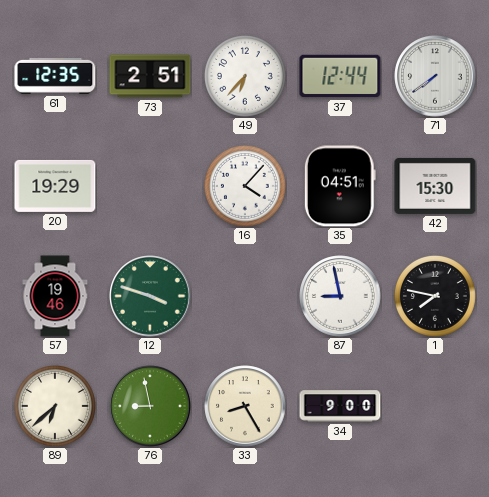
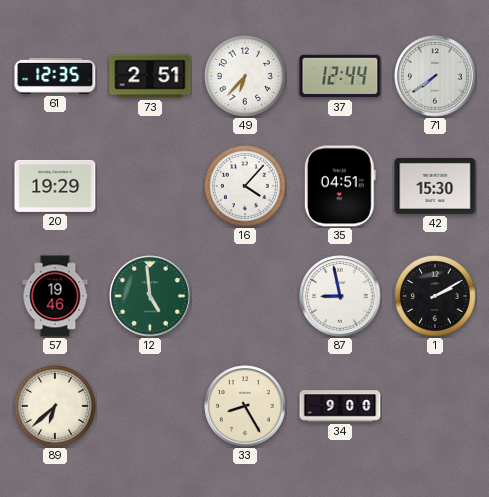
12: 3:48 -> 4:59 (150, 296)
1: 7:47 -> 2:10 (435, 296)
76: 8:58 -> none (150, 406)
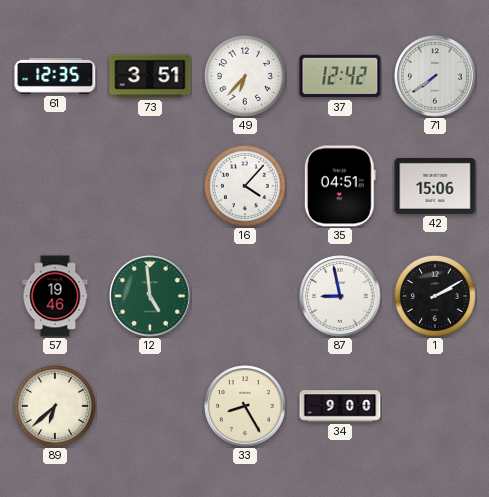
73: 2:51 -> 3:51 (150, 76)
37: 12:44 -> 12:42 (340, 76)
20: 19:29 -> none (55, 186)
42: 15:30 -> 15:06 (435, 186)
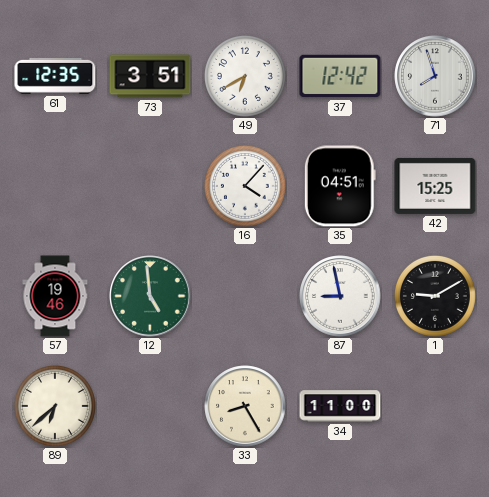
49: 6:37 -> 6:40 (245, 76)
71: 7:39 -> 7:57 (435, 76)
42: 15:06 -> 15:25 (435, 186)
1: 2:10 -> 9:10 (435, 296)
34: 9:00 -> 11:00 (340, 406)
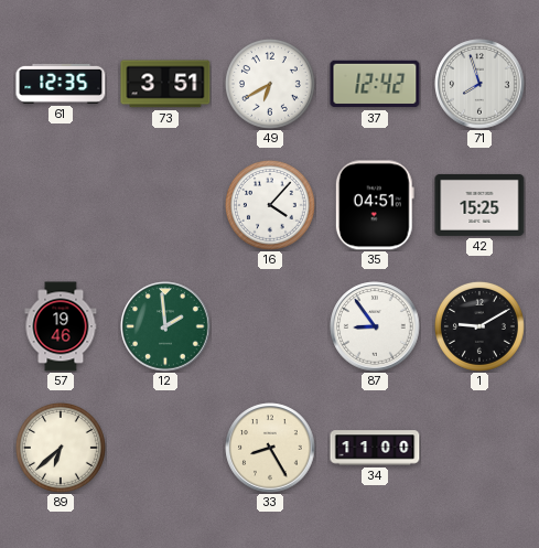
12: 4:59 -> 1:59 (165, 326)
87: 8:58 -> 8:54 (375, 326)
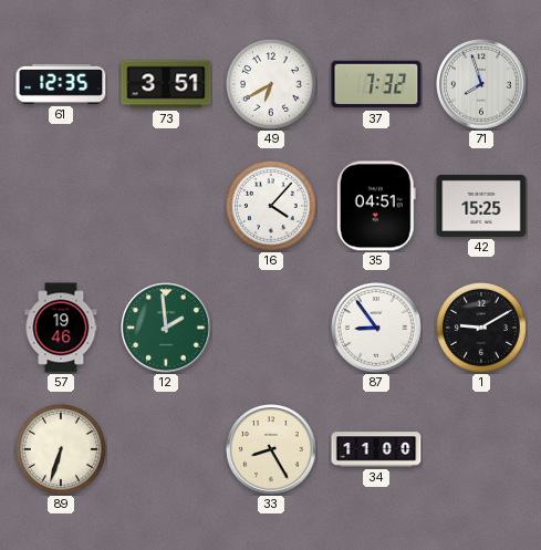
37: 12:42 -> 7:32 (376, 84)
89: 6:38 -> 6:33 (61, 449)
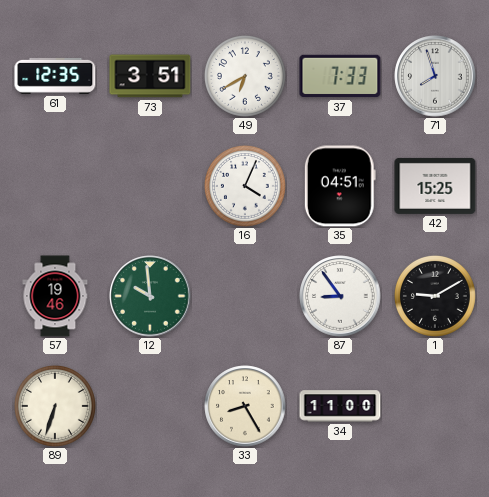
37: 7:32 -> 7:33 (340, 76)
16: 4:07 -> 4:04 (245, 186)
12: 1:59 -> 9:59 (150, 296)
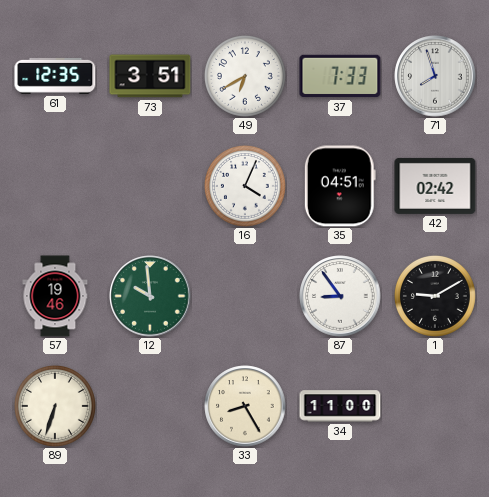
42: 15:25 -> 02:42 (435, 186)
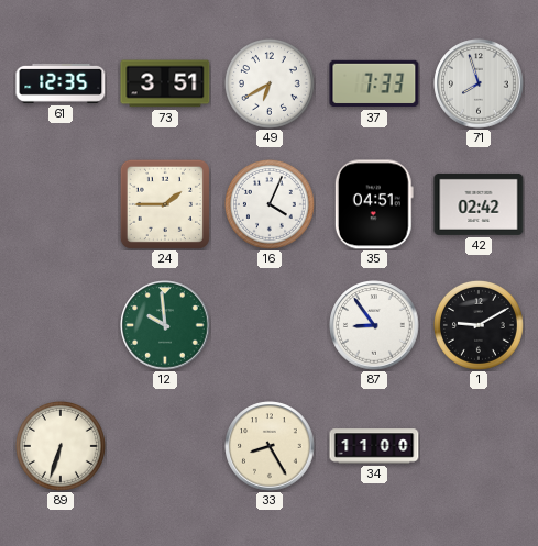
24: none -> 1:45 (165, 204)
57: 19:46 -> none (55, 296)
